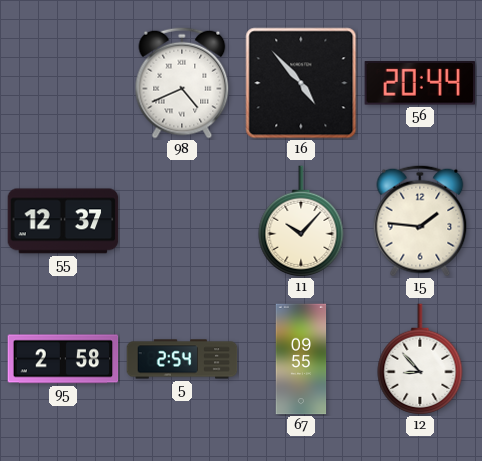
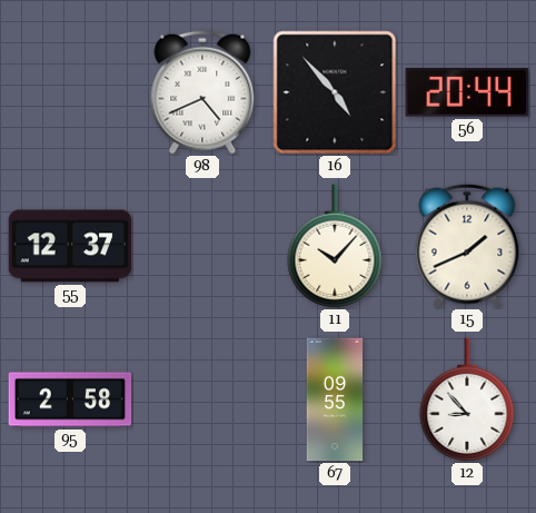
15: 1:46 -> 1:41 (467, 246)
5: 2:54 -> none (182, 359)
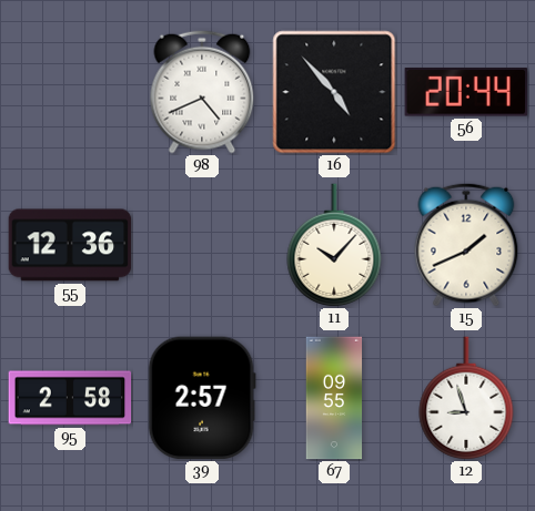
55: 12:37 -> 12:36 (70, 245)
39: none -> 2:57 (202, 398)
12: 8:53 -> 8:57 (466, 398)
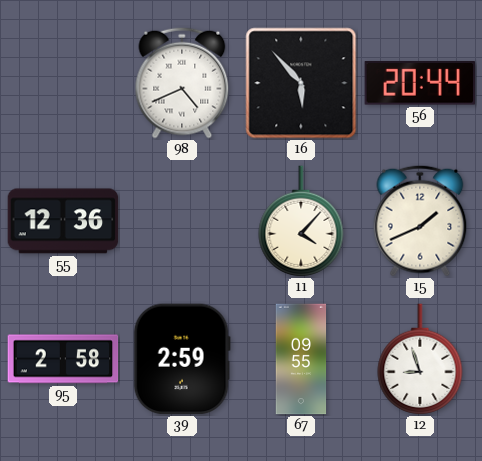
16: 4:53 -> 5:53 (301, 83)
11: 10:07 -> 4:07 (301, 221)
39: 2:57 -> 2:59 (182, 359)
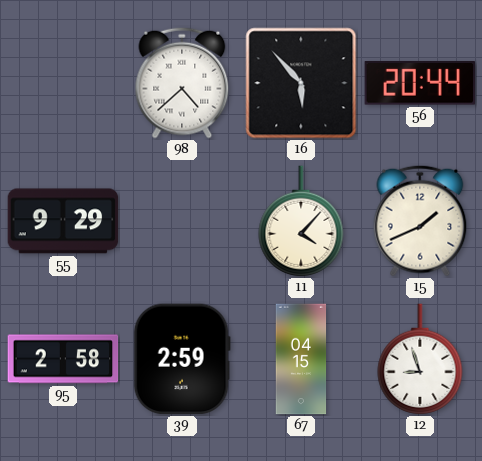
98: 4:41 -> 4:38 (182, 83)
55: 12:36 -> 9:29 (63, 221)
67: 09:55 -> 04:15 (301, 359)
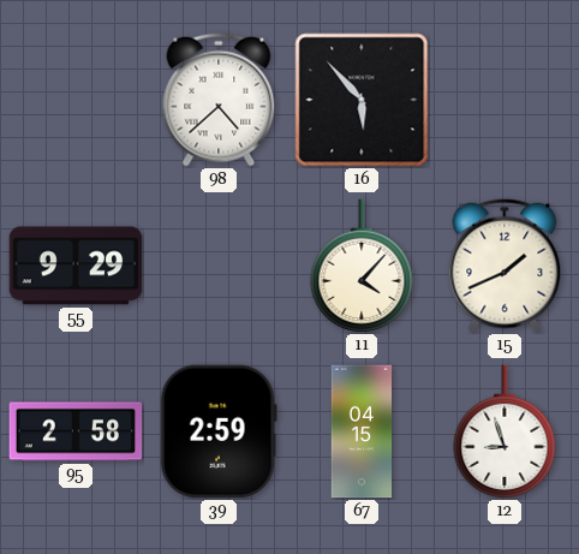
56: 20:44 -> none (419, 84)
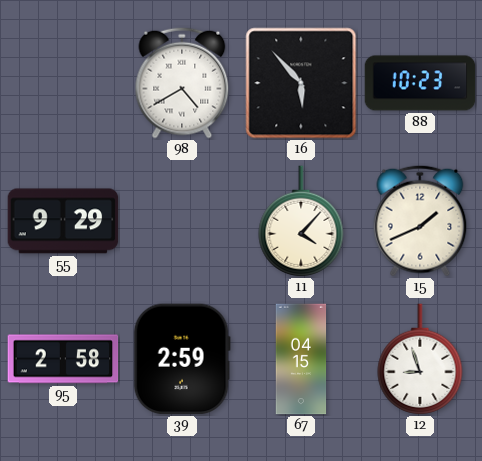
98: 4:38 -> 4:40 (182, 83)
88: none -> 10:23 (420, 83)
